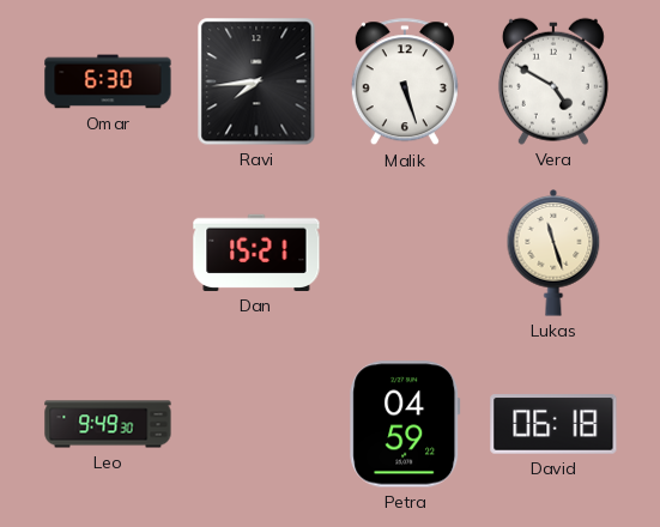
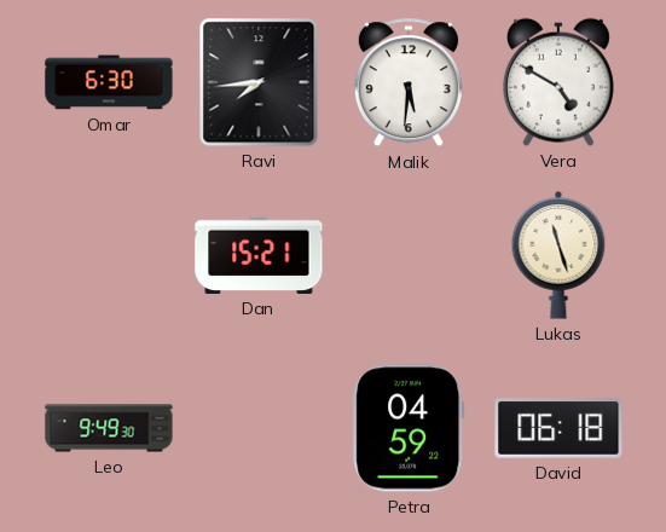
Malik: 5:27 -> 5:31 (409, 83)
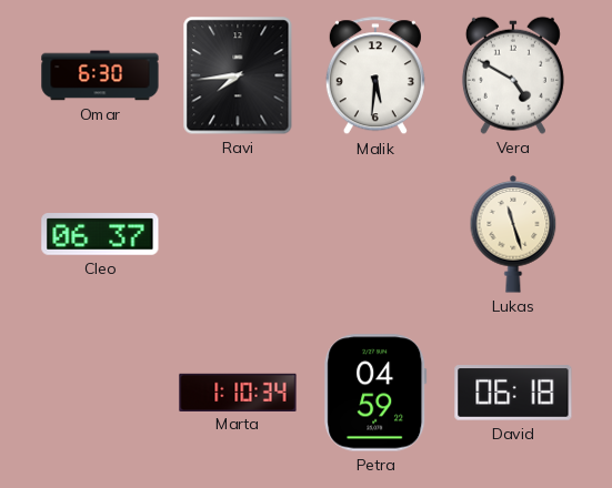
Cleo: none -> 06:37 (100, 235)
Dan: 15:21 -> none (259, 255)
Leo: 9:49 -> none (109, 428)
Marta: none -> 1:10 (238, 392)
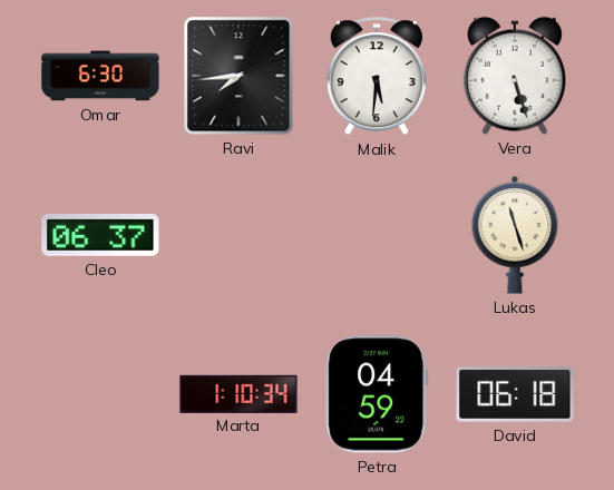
Vera: 4:50 -> 5:27 (515, 76)
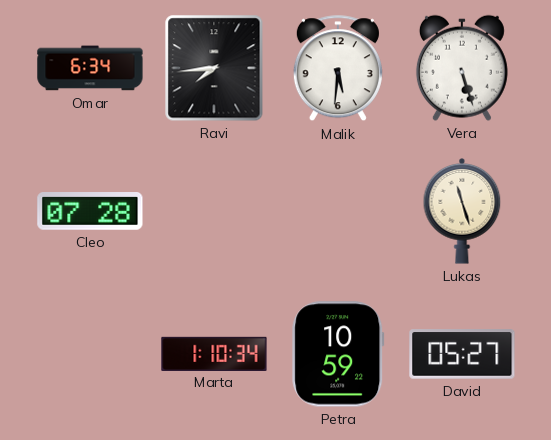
Omar: 6:30 -> 6:34 (90, 68)
Cleo: 06:37 -> 07:28 (90, 212)
Petra: 04:59 -> 10:59 (338, 354)
David: 06:18 -> 05:27 (462, 354)
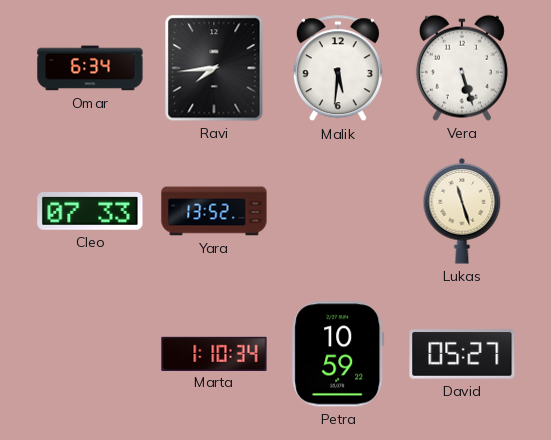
Cleo: 07:28 -> 07:33 (90, 212)
Yara: none -> 13:52 (214, 211)
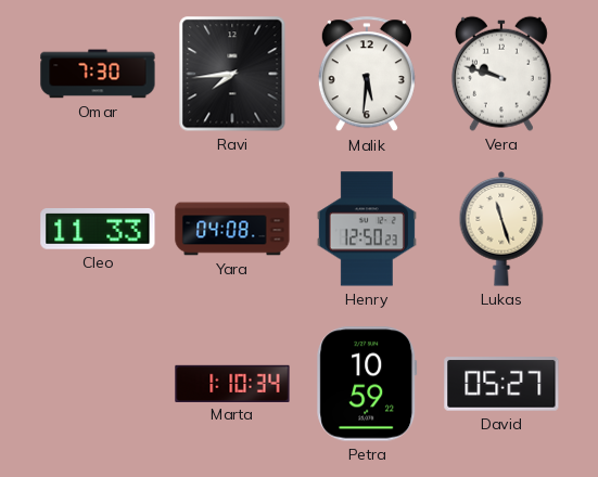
Omar: 6:34 -> 7:30 (98, 74)
Vera: 5:27 -> 9:48 (501, 74)
Cleo: 07:33 -> 11:33 (98, 230)
Yara: 13:52 -> 04:08 (232, 229)
Henry: none -> 12:50 (367, 229)
